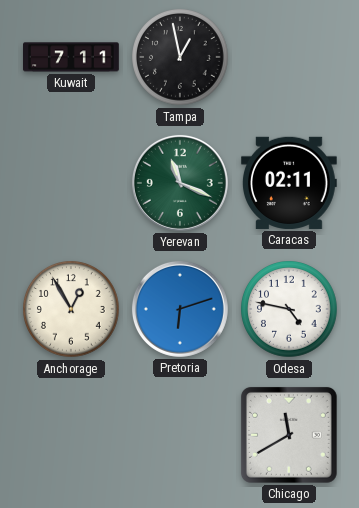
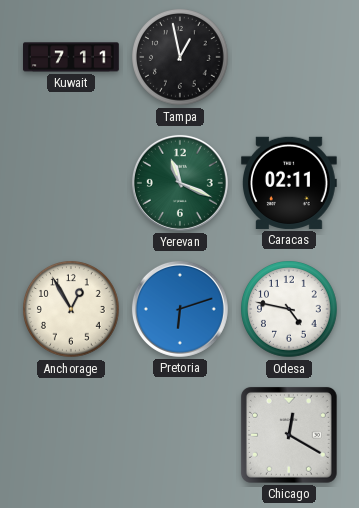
Chicago: 11:40 -> 12:20 (289, 435)
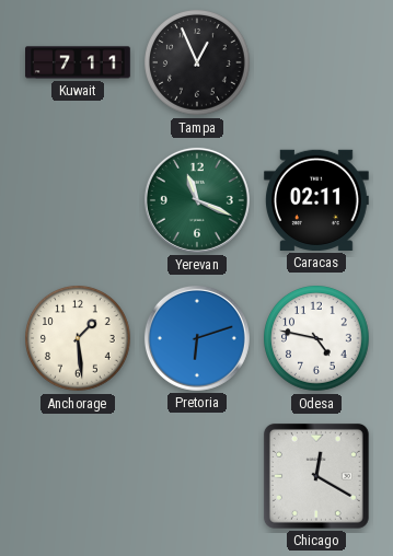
Tampa: 12:58 -> 12:56 (198, 63)
Anchorage: 12:55 -> 1:29 (79, 339)
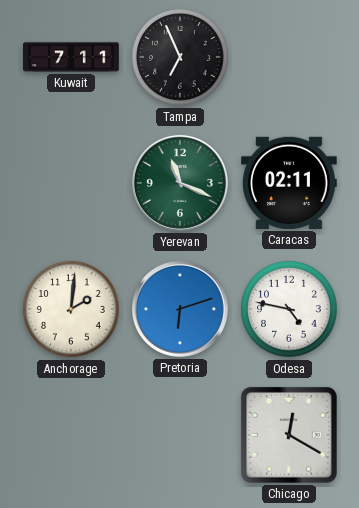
Tampa: 12:56 -> 6:56 (181, 58)
Anchorage: 1:29 -> 2:01 (72, 310)
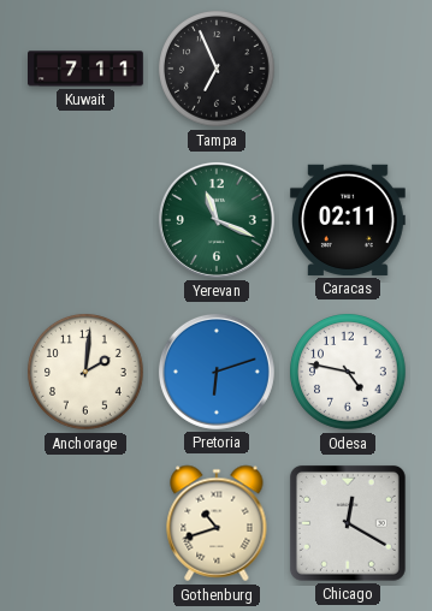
Gothenburg: none -> 10:42 (217, 523)
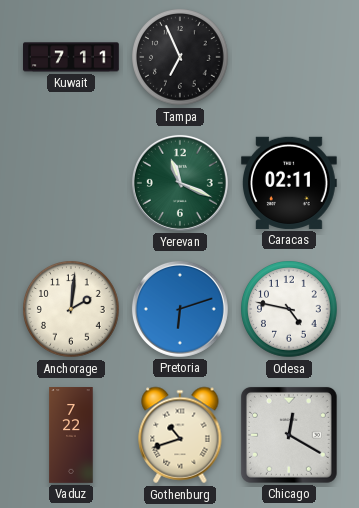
Vaduz: none -> 7:22 (71, 435)
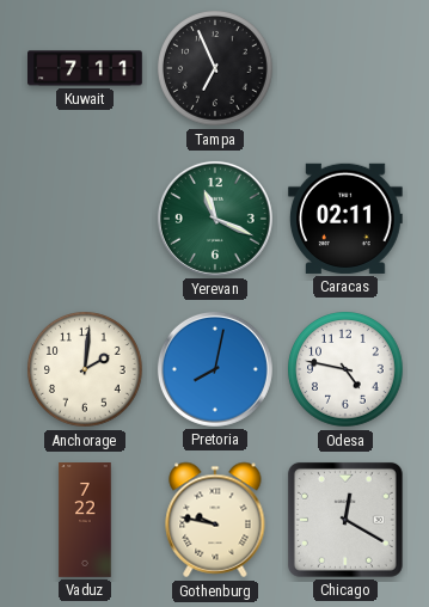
Pretoria: 6:12 -> 8:02 (215, 369)
Gothenburg: 10:42 -> 9:47 (215, 520)
